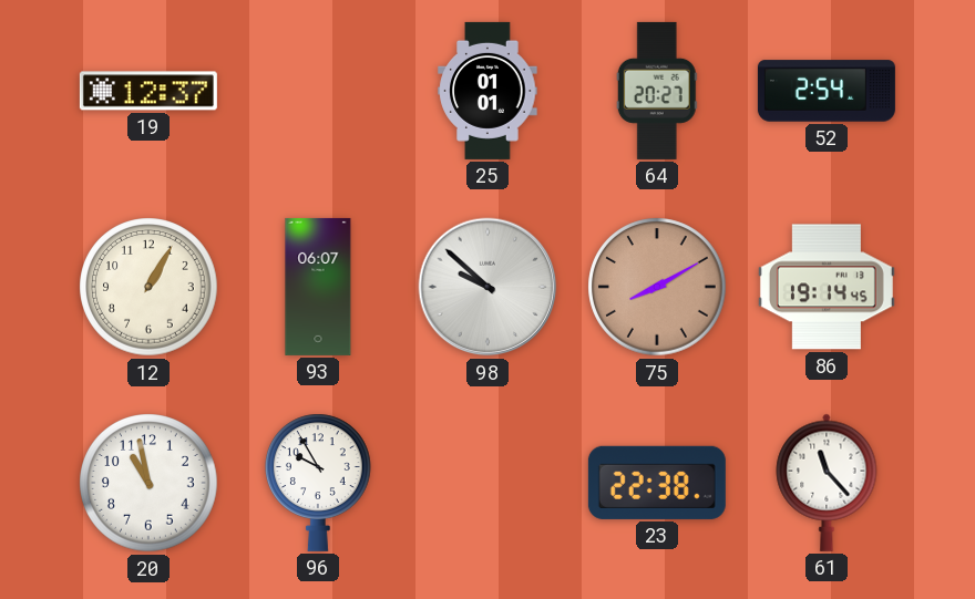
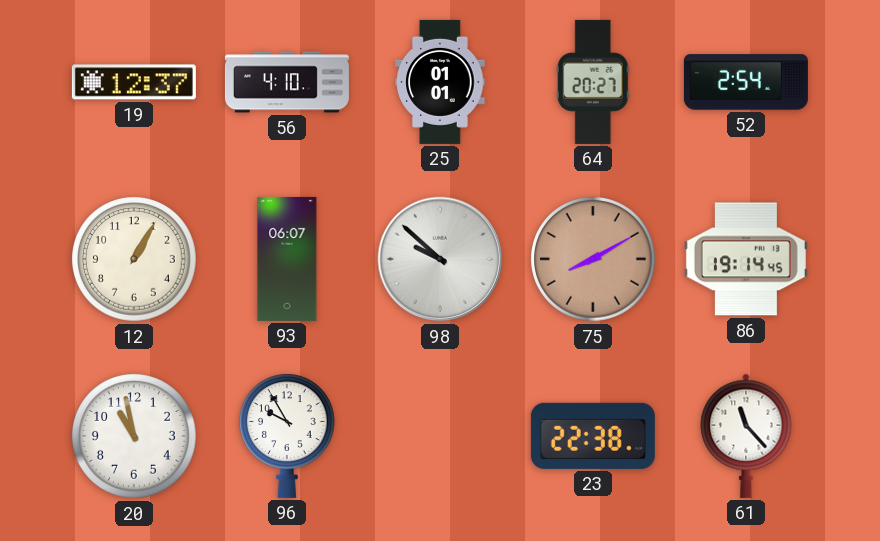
56: none -> 4:10 (287, 82)
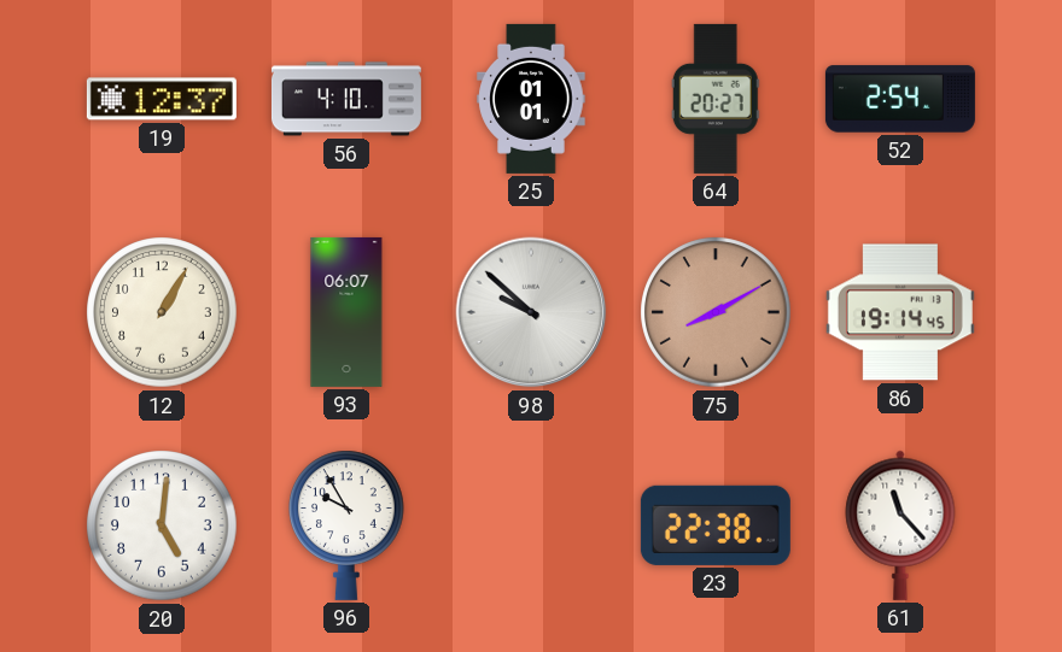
20: 10:58 -> 5:01 (162, 525)
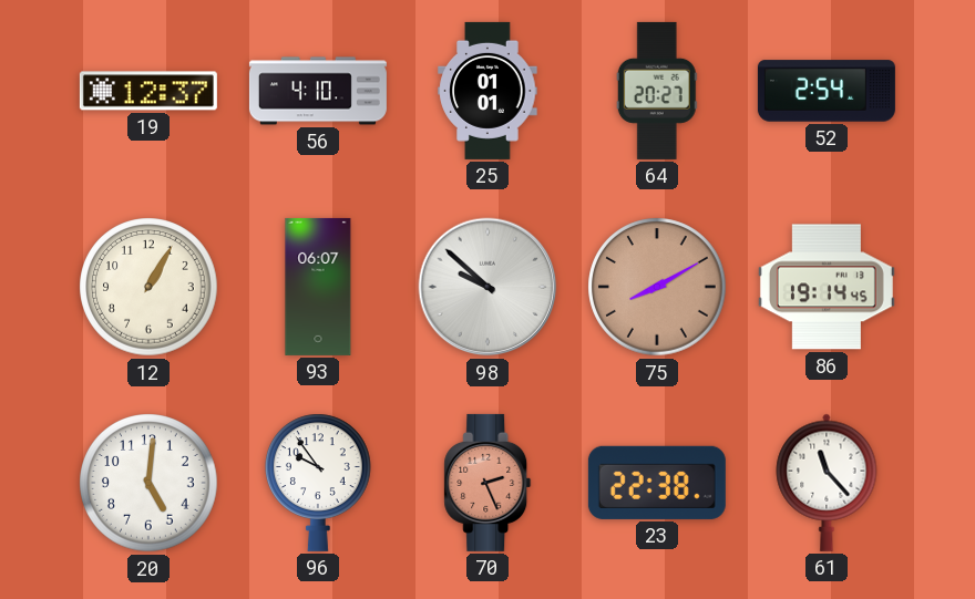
96: 9:55 -> 9:54 (319, 483)
70: none -> 2:26 (487, 483)
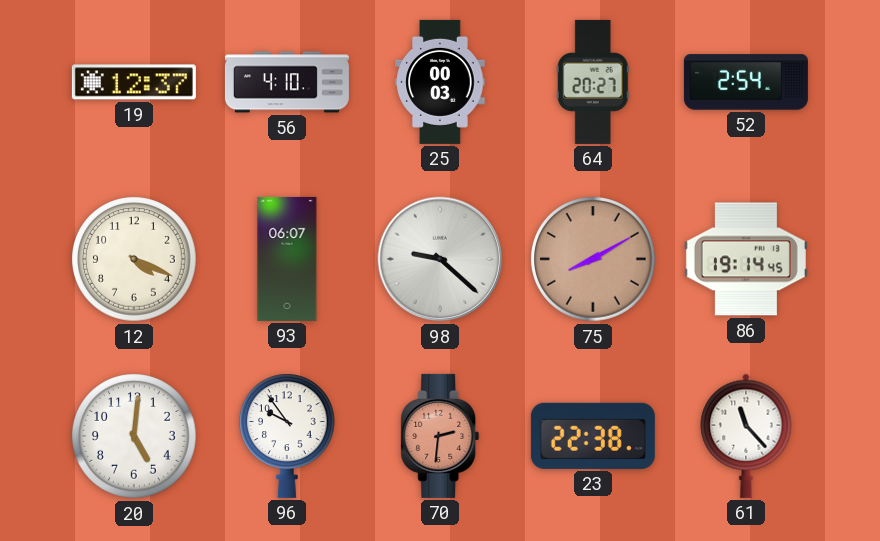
25: 01:01 -> 00:03 (440, 82)
12: 1:05 -> 4:19 (134, 259)
98: 9:52 -> 9:22 (440, 259)
70: 2:26 -> 2:31 (440, 436)
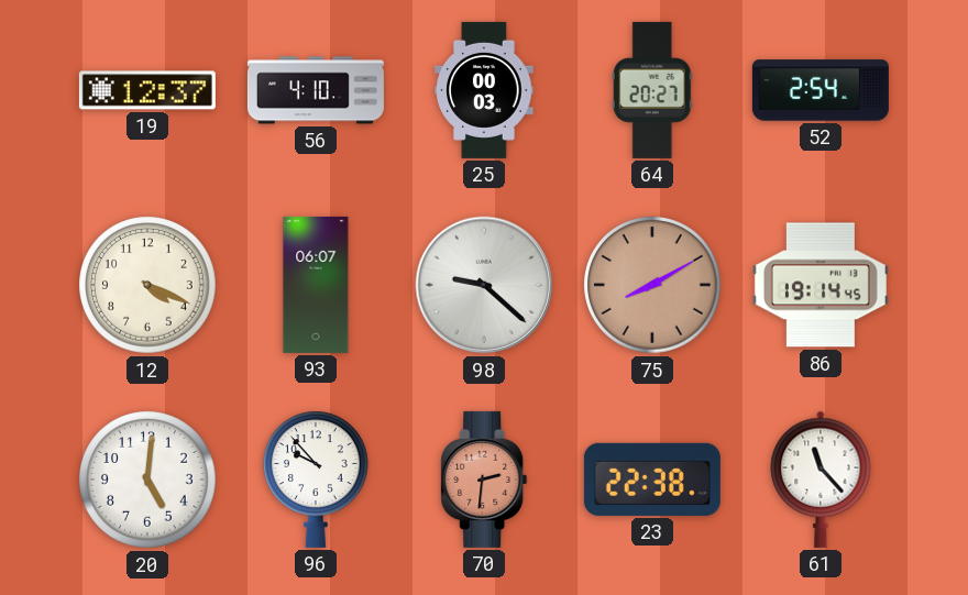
96: 9:54 -> 9:53 (317, 480)
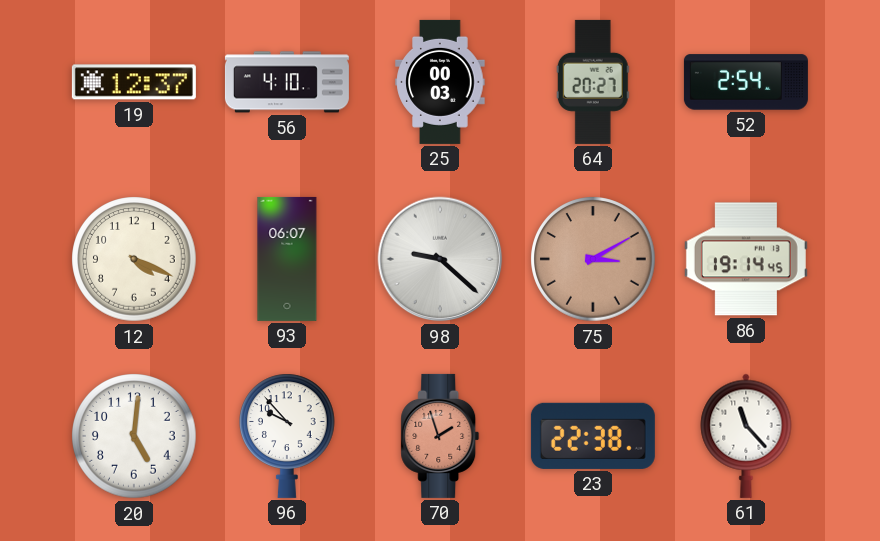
75: 8:10 -> 3:10 (593, 259)
70: 2:31 -> 1:57 (440, 436)
